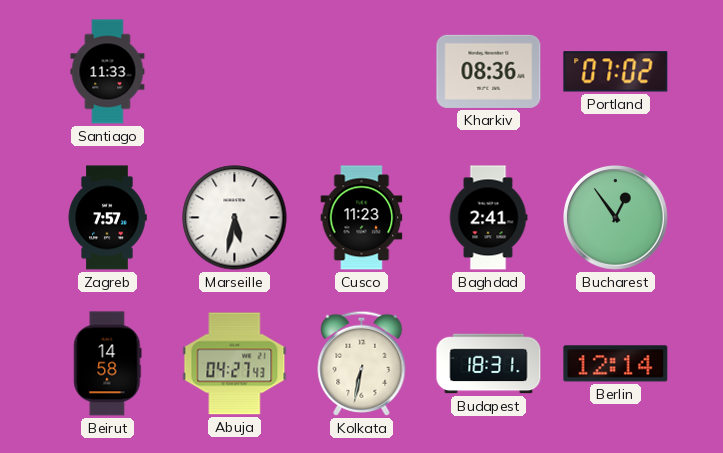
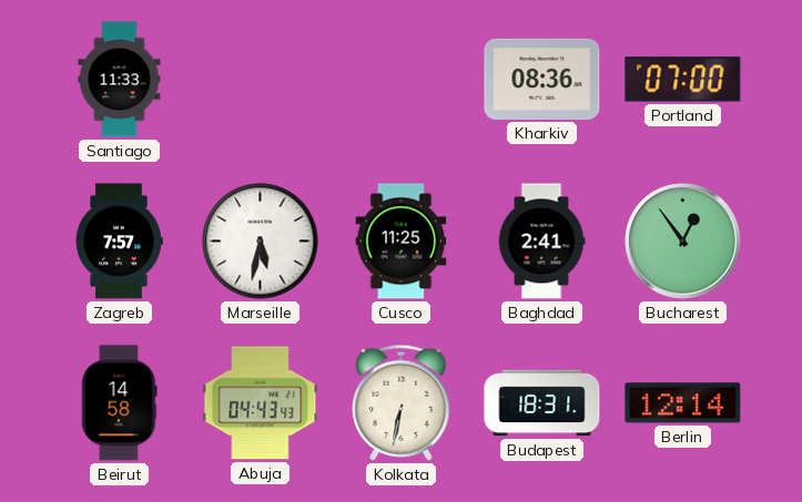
Portland: 07:02 -> 07:00 (683, 80)
Cusco: 11:23 -> 11:25 (402, 242)
Abuja: 04:27 -> 04:43 (261, 403)
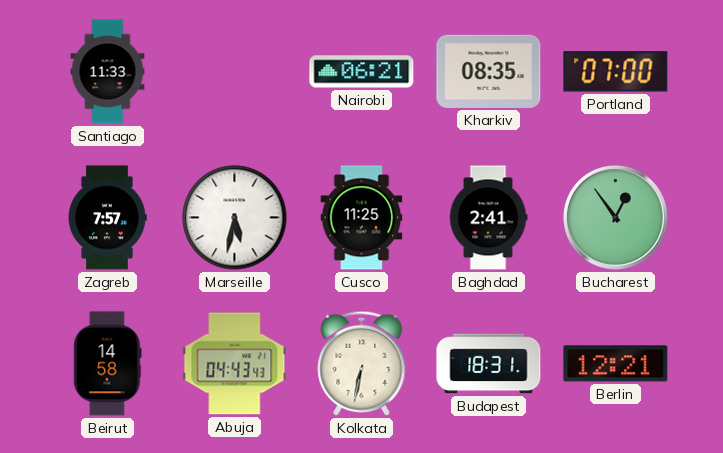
Nairobi: none -> 06:21 (362, 72)
Kharkiv: 08:36 -> 08:35 (489, 71)
Berlin: 12:14 -> 12:21 (616, 364)
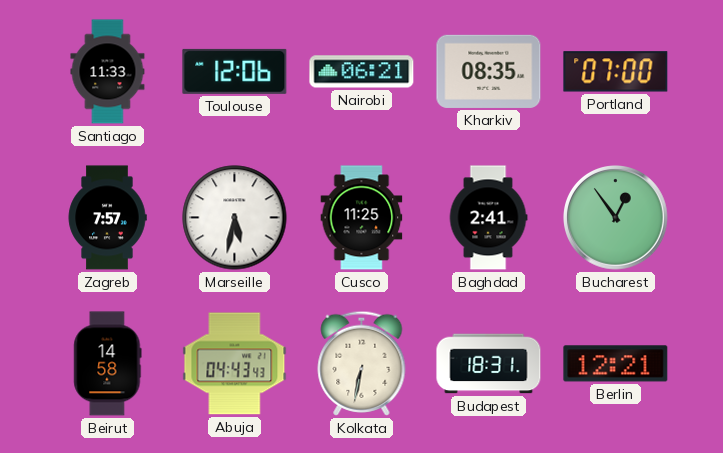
Toulouse: none -> 12:06 (235, 71)
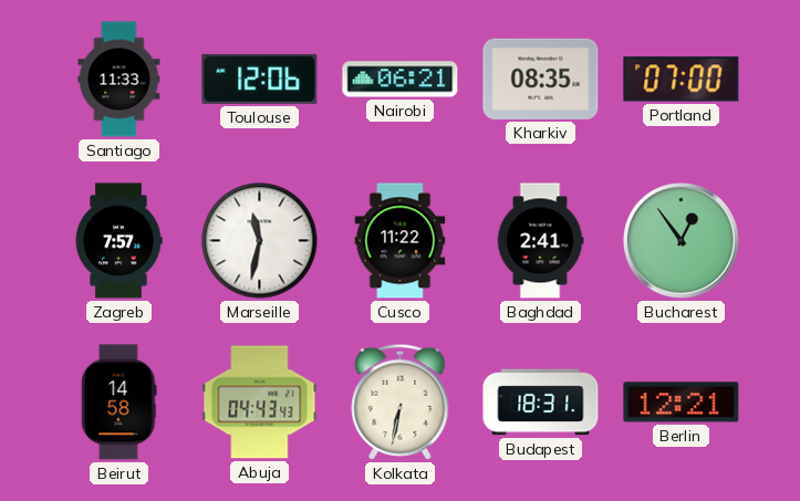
Marseille: 5:32 -> 11:32 (260, 241)
Cusco: 11:25 -> 11:22 (401, 241)
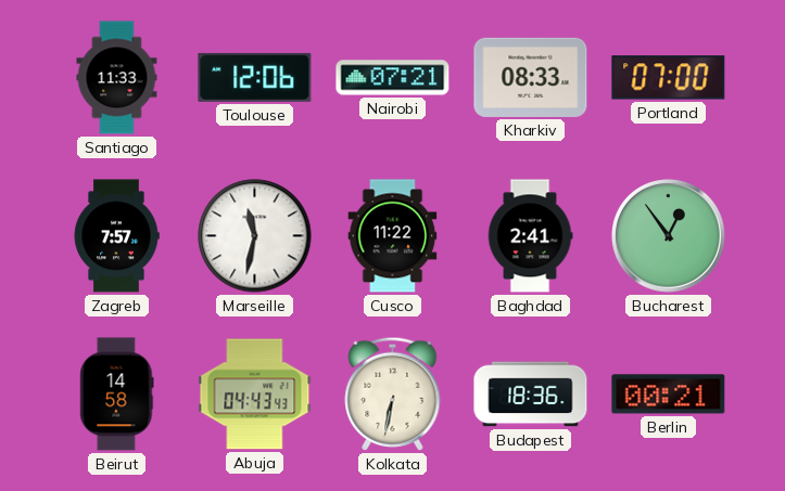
Nairobi: 06:21 -> 07:21 (393, 78)
Kharkiv: 08:35 -> 08:33 (531, 77)
Budapest: 18:31 -> 18:36 (531, 395)
Berlin: 12:21 -> 00:21 (669, 395)
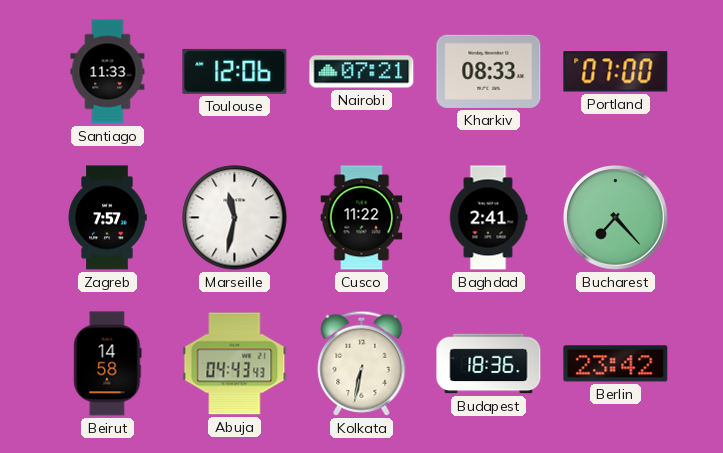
Bucharest: 12:54 -> 7:23 (616, 218)
Berlin: 00:21 -> 23:42 (616, 364)
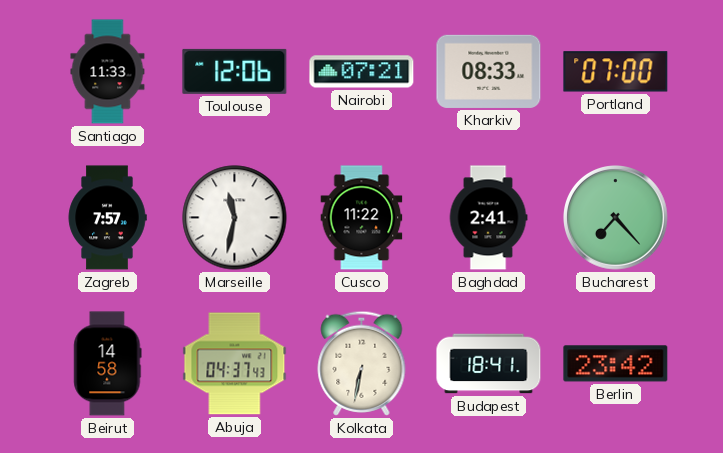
Abuja: 04:43 -> 04:37 (235, 364)
Budapest: 18:36 -> 18:41 (489, 364)
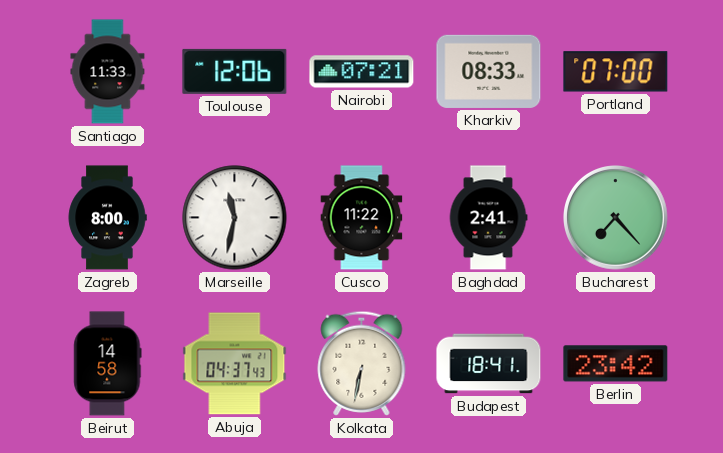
Zagreb: 7:57 -> 8:00 (107, 218)
